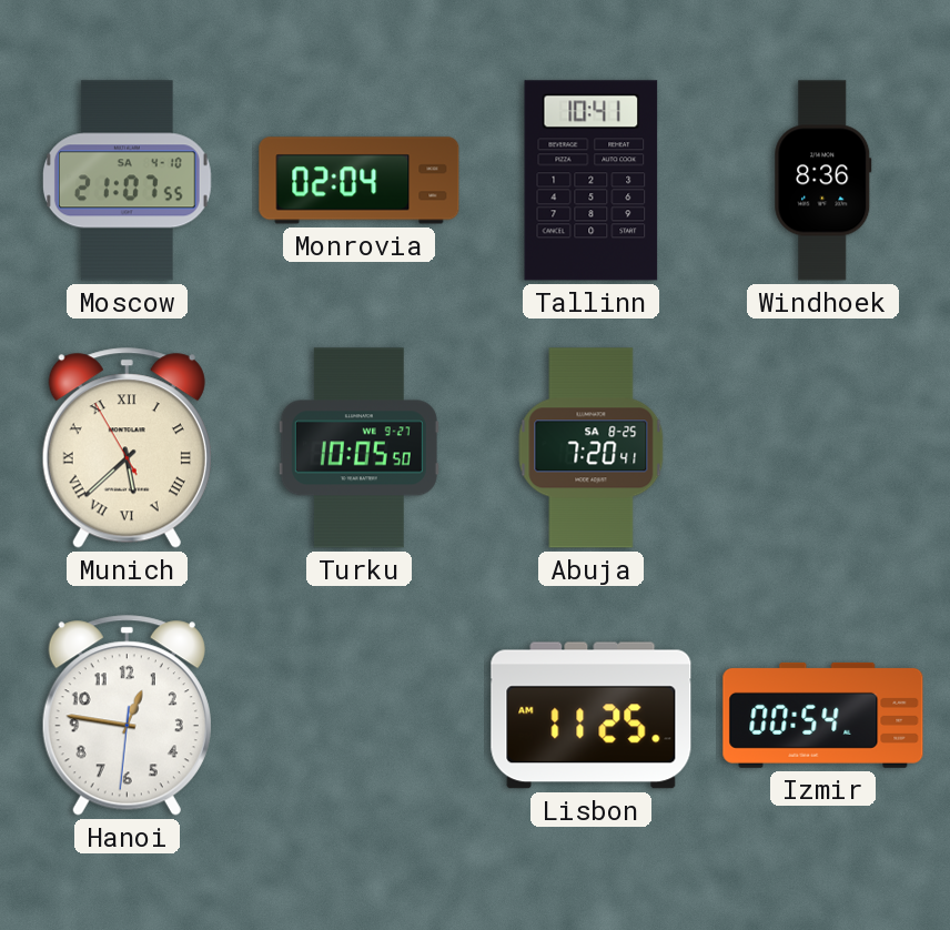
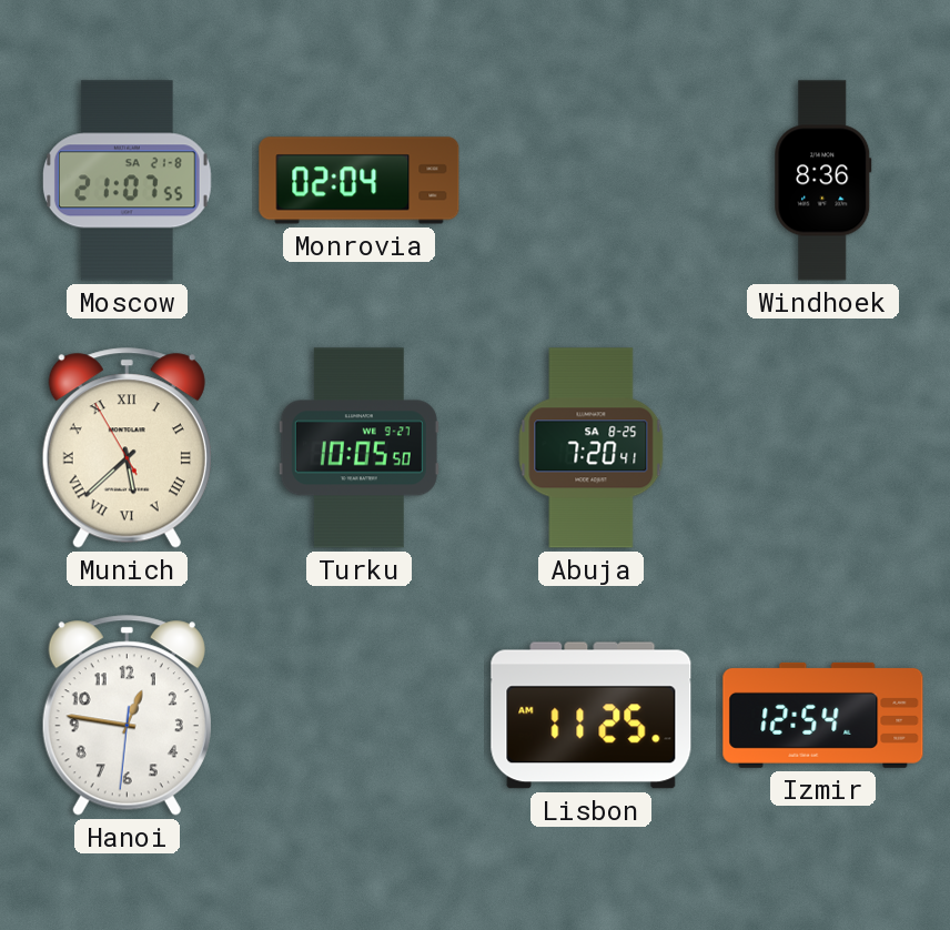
Moscow date: SA 4-10 -> SA 21-8 (127, 181)
Tallinn: 10:41 -> none (592, 181)
Izmir: 00:54 -> 12:54 (823, 715)
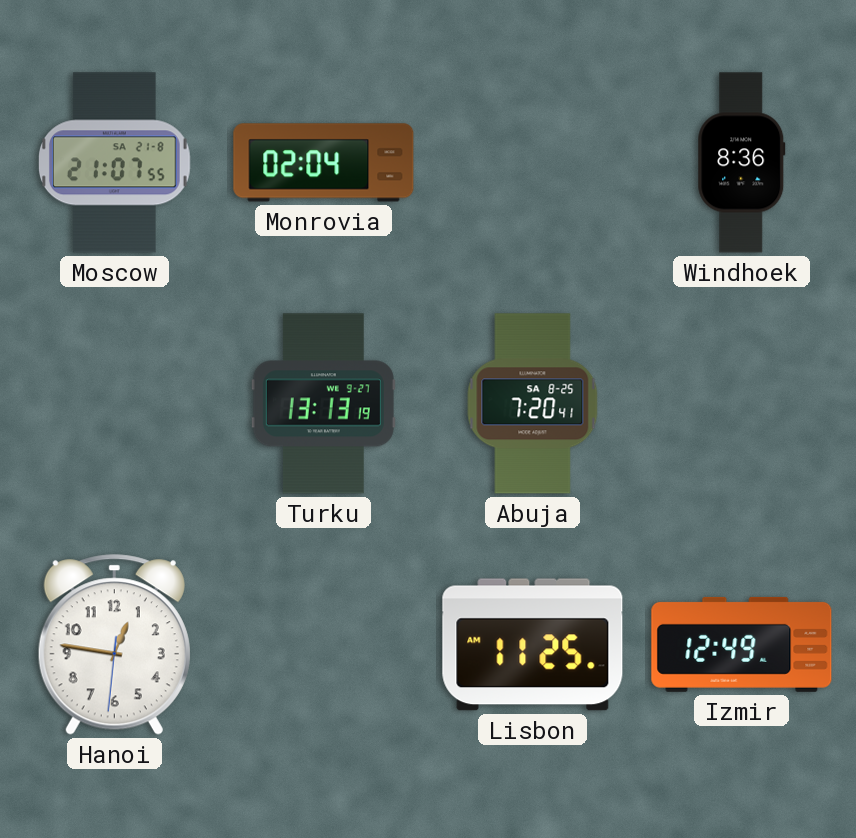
Munich: 5:37 -> none (127, 448)
Turku: 10:05 -> 13:13 (323, 404)
Izmir: 12:54 -> 12:49 (742, 644)
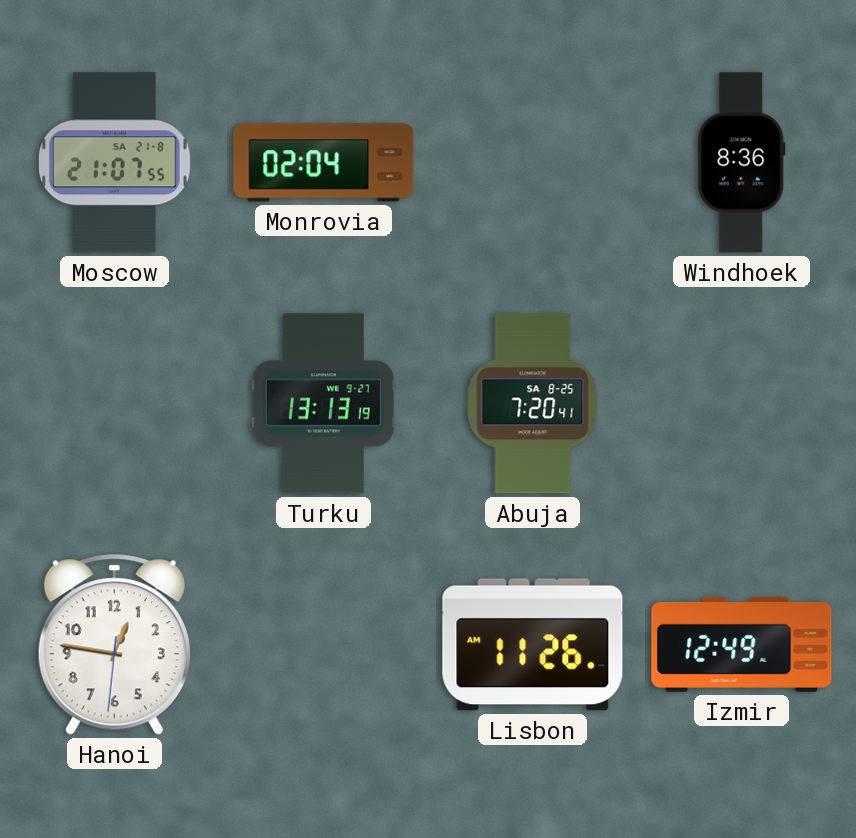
Lisbon: 11:25 -> 11:26 (533, 645)
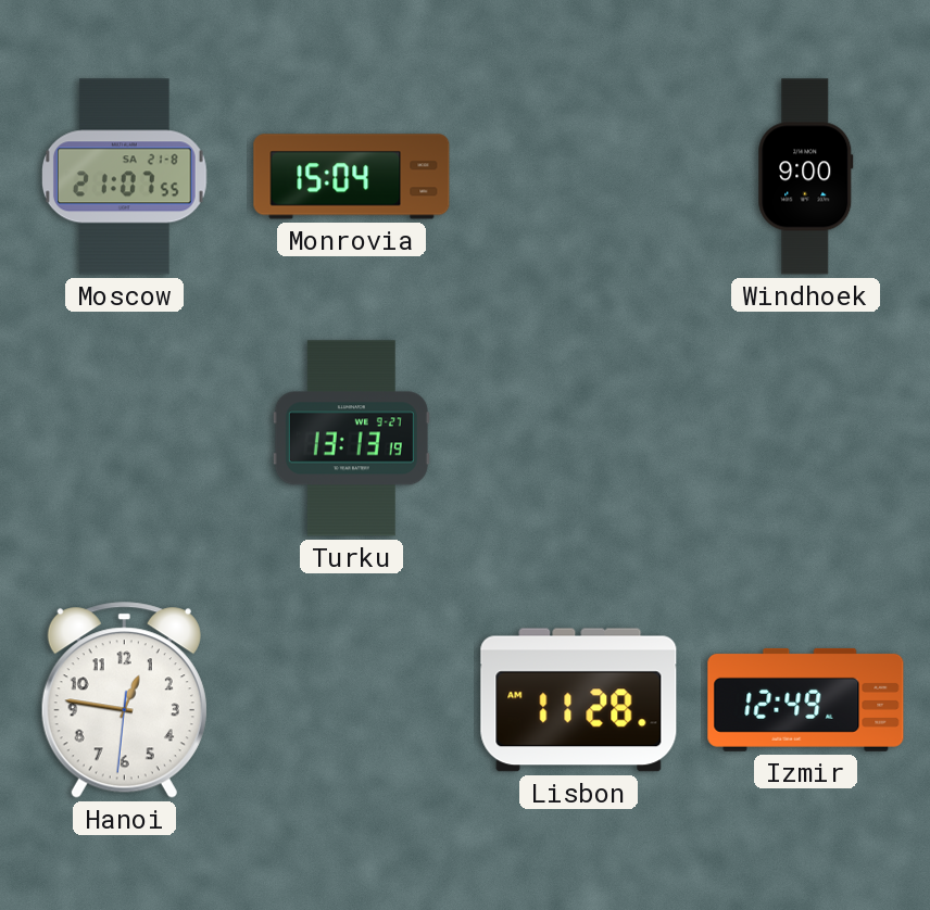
Monrovia: 02:04 -> 15:04 (352, 177)
Windhoek: 8:36 -> 9:00 (806, 177)
Abuja: 7:20 -> none (533, 404)
Lisbon: 11:26 -> 11:28 (579, 700)
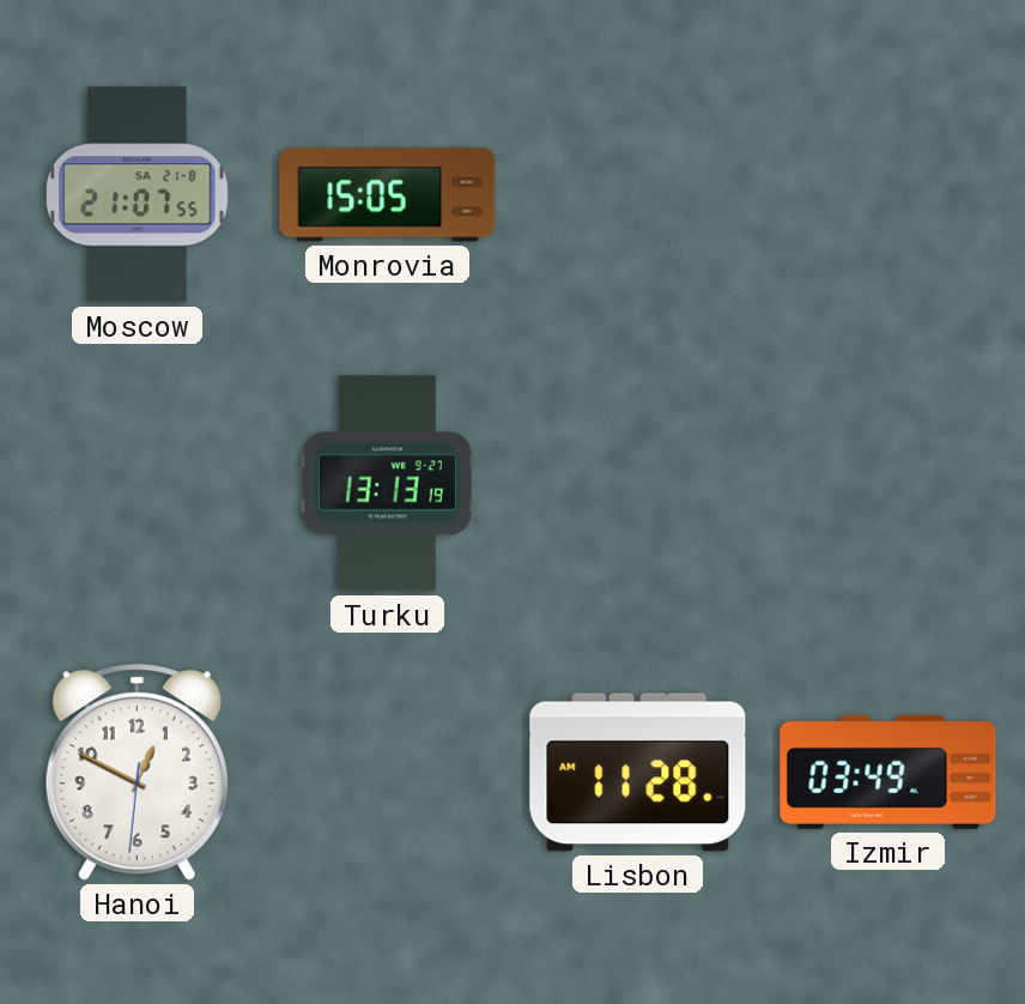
Monrovia: 15:04 -> 15:05 (388, 195)
Windhoek: 9:00 -> none (806, 177)
Hanoi: 12:46 -> 12:49 (137, 773)
Izmir: 12:49 -> 03:49 (888, 772)
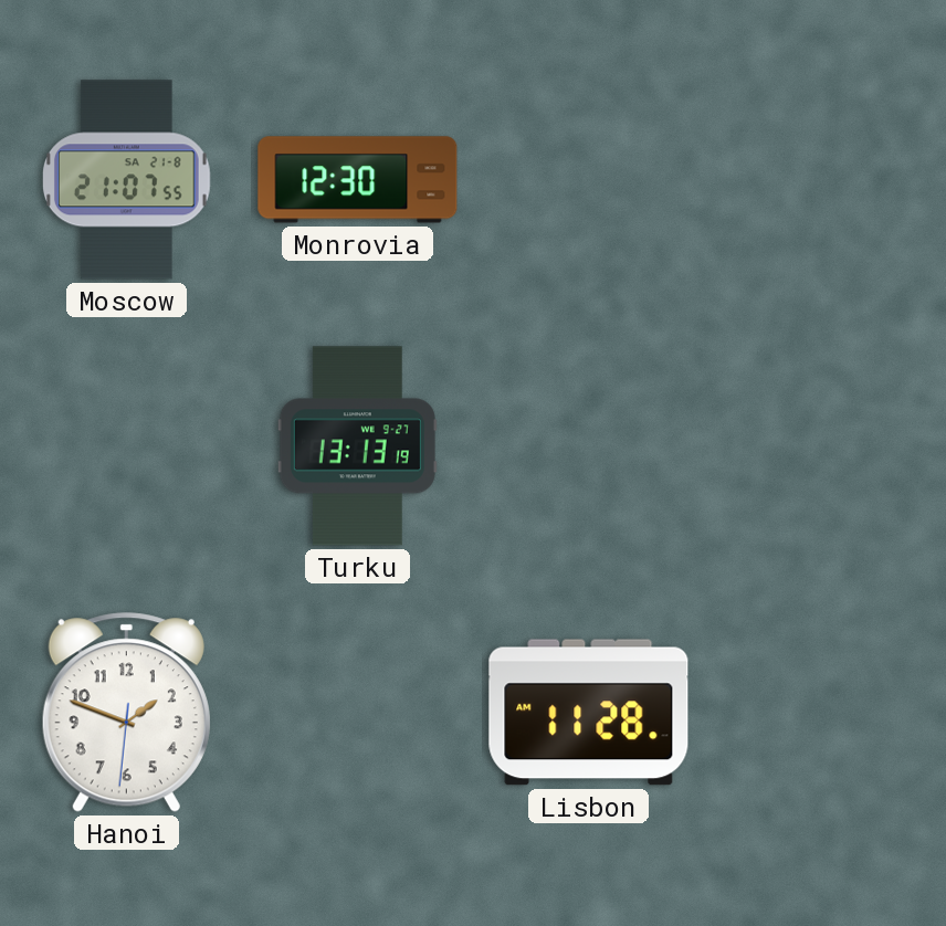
Monrovia: 15:05 -> 12:30 (358, 180)
Hanoi: 12:49 -> 1:48 (126, 713)
Izmir: 03:49 -> none (888, 772)
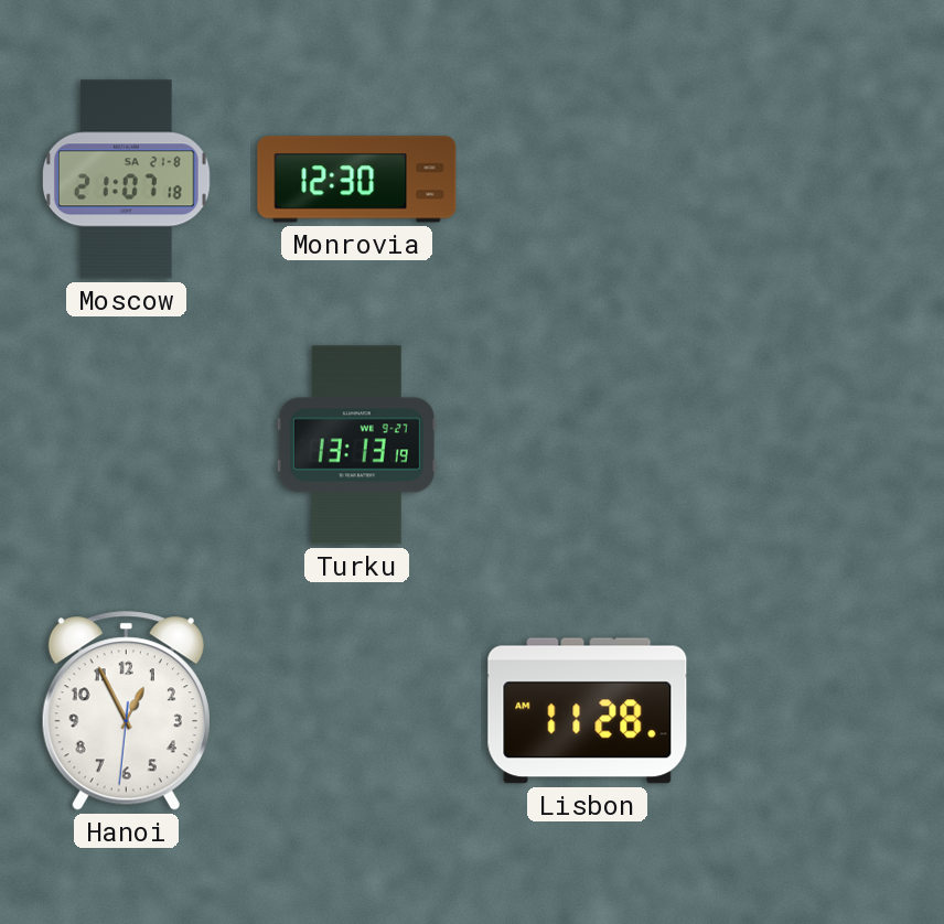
Moscow: 21:07:55 -> 21:07:18 (126, 180)
Hanoi: 1:48 -> 12:55 (126, 711)
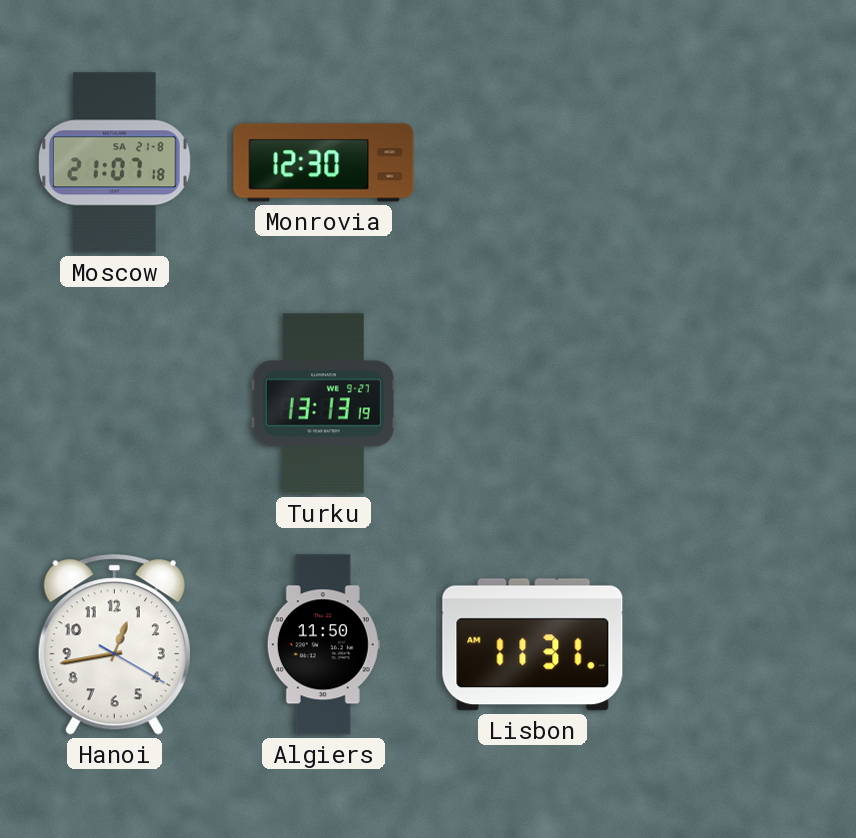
Hanoi: 12:55 -> 12:43 (114, 645)
Algiers: none -> 11:50 (323, 645)
Lisbon: 11:28 -> 11:31 (533, 645)
